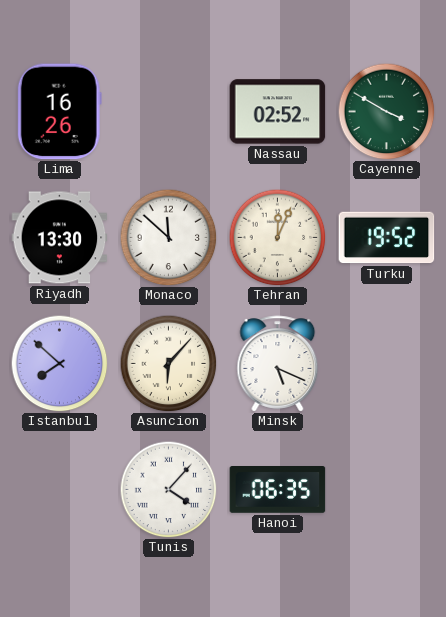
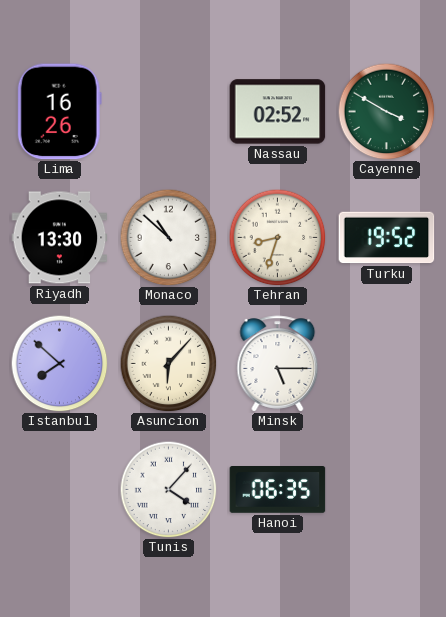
Monaco: 11:52 -> 10:52 (168, 237)
Tehran: 12:04 -> 8:33 (277, 237)
Minsk: 5:19 -> 5:15 (278, 364)
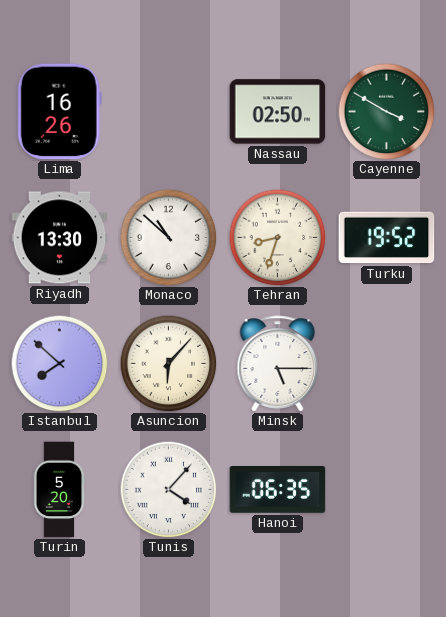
Nassau: 02:52 -> 02:50 (278, 112)
Turin: none -> 5:20 (59, 490)
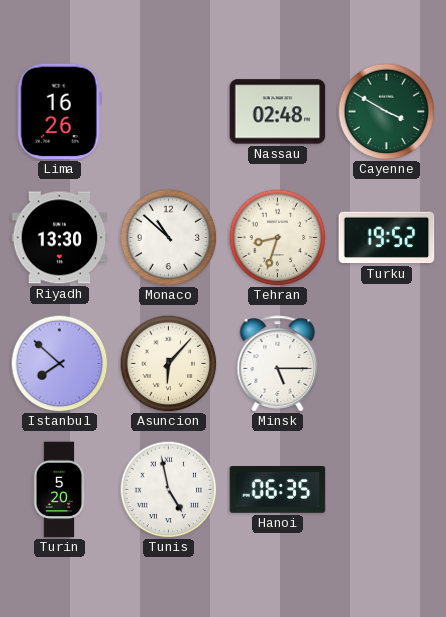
Nassau: 02:50 -> 02:48 (278, 112)
Tunis: 4:07 -> 4:58 (168, 489)
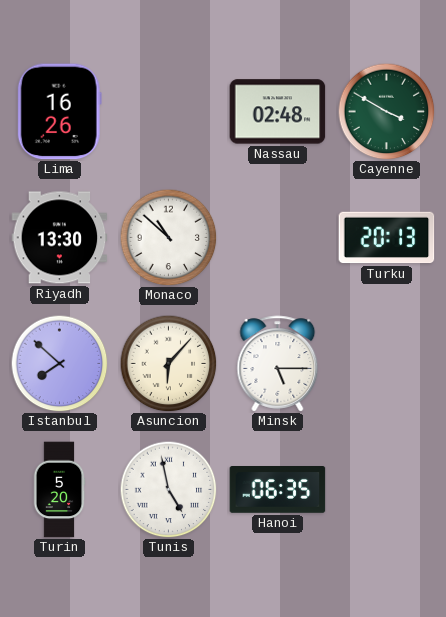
Tehran: 8:33 -> none (277, 237)
Turku: 19:52 -> 20:13 (387, 238)
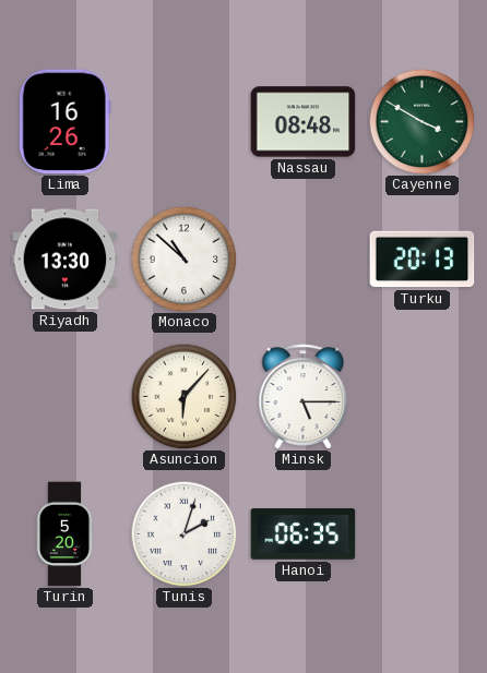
Nassau: 02:48 -> 08:48 (304, 122)
Istanbul: 7:52 -> none (59, 363)
Tunis: 4:58 -> 2:03 (183, 533)
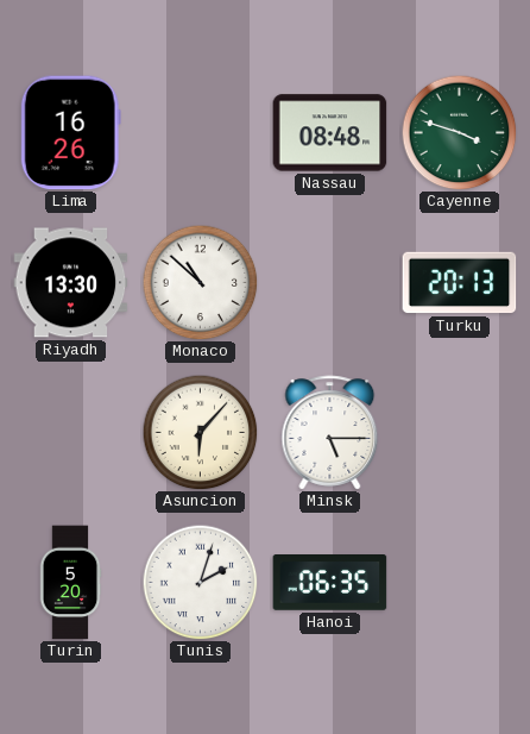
Cayenne: 3:50 -> 3:48 (459, 132)
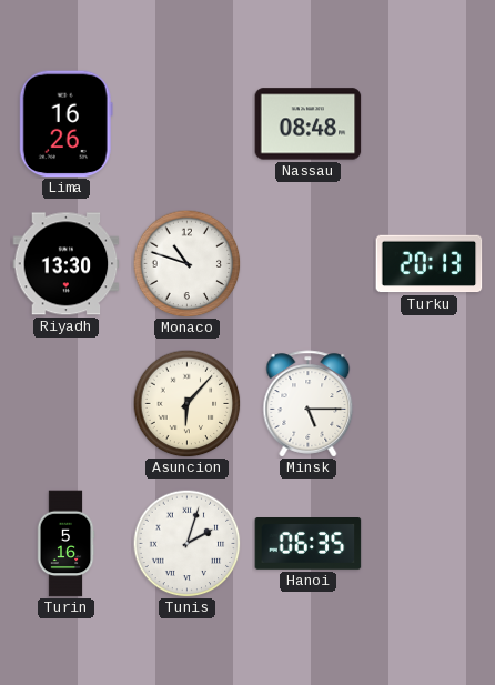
Cayenne: 3:48 -> none (459, 132)
Monaco: 10:52 -> 10:48 (186, 263)
Turin: 5:20 -> 5:16 (65, 544)
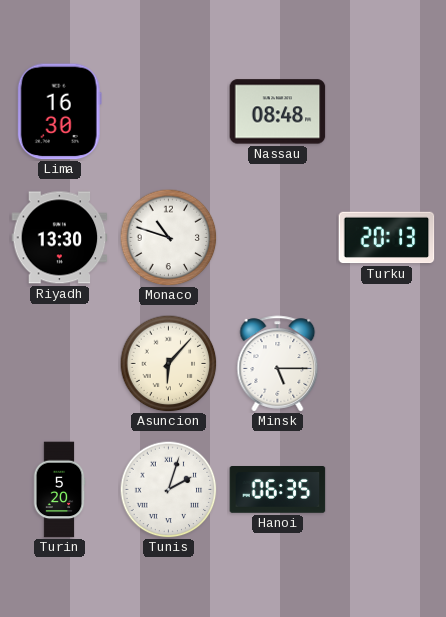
Lima: 16:26 -> 16:30 (59, 112)
Turin: 5:16 -> 5:20 (59, 490)
